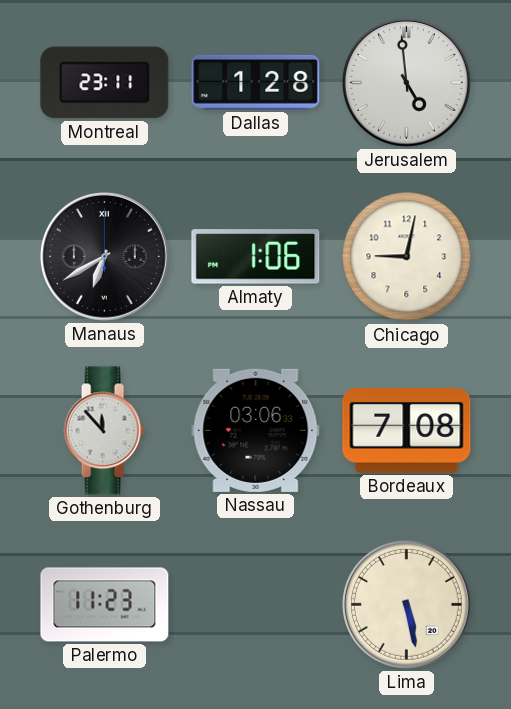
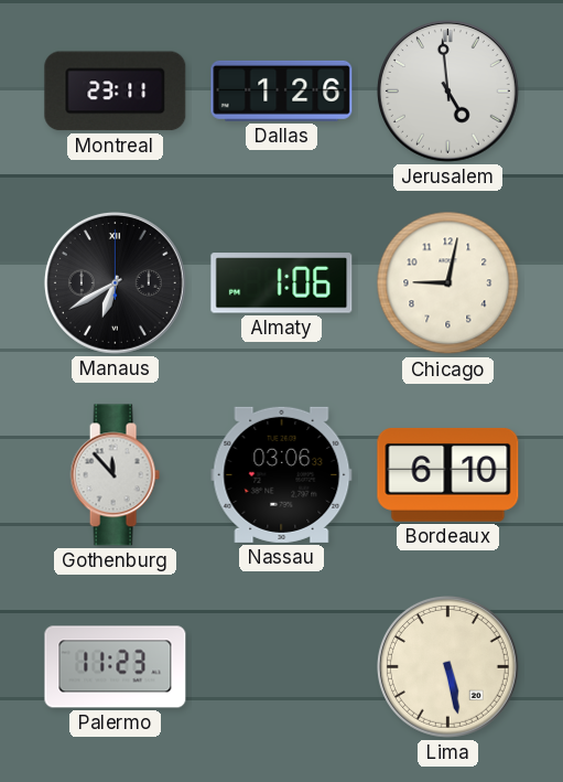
Dallas: 1:28 -> 1:26 (282, 90)
Bordeaux: 7:08 -> 6:10 (448, 474)
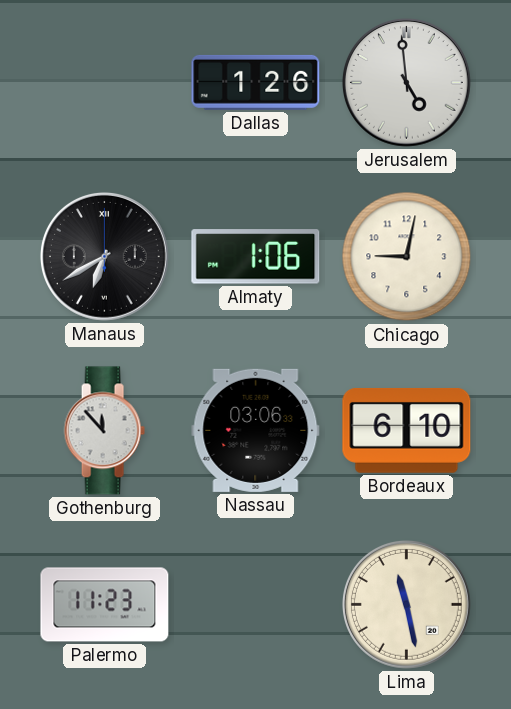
Montreal: 23:11 -> none (116, 92)
Lima: 5:28 -> 11:28 (406, 604)
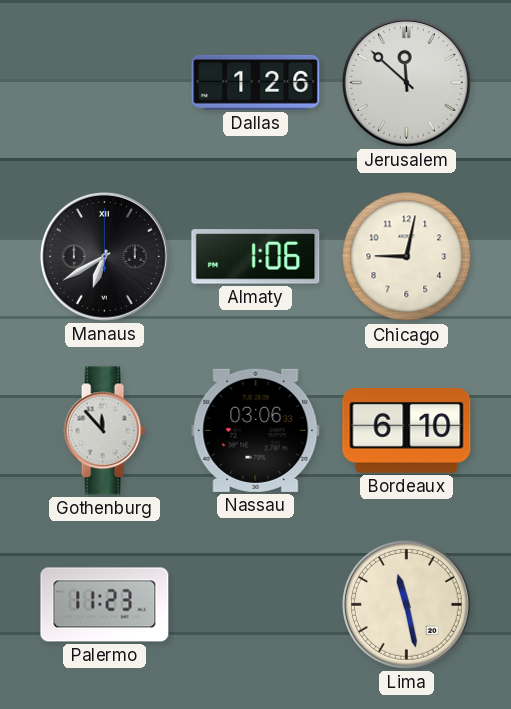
Jerusalem: 4:59 -> 11:52 (406, 82)
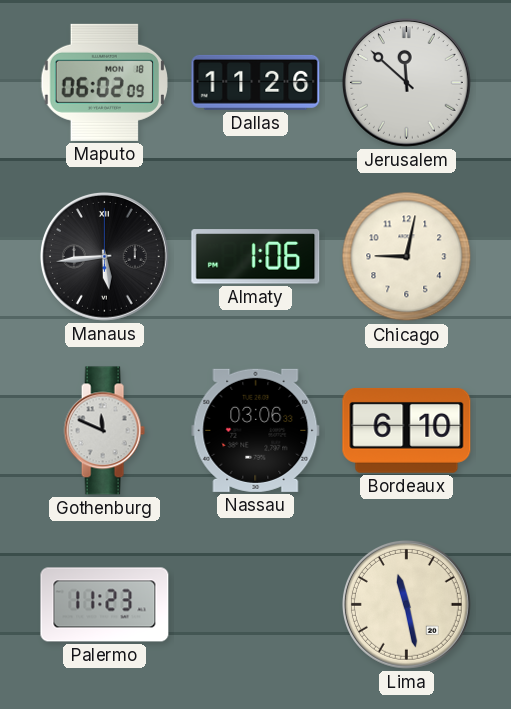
Maputo: none -> 06:02 (104, 82)
Dallas: 1:26 -> 11:26 (256, 82)
Manaus: 6:40 -> 5:44 (104, 256)
Gothenburg: 11:53 -> 11:49 (104, 431)
